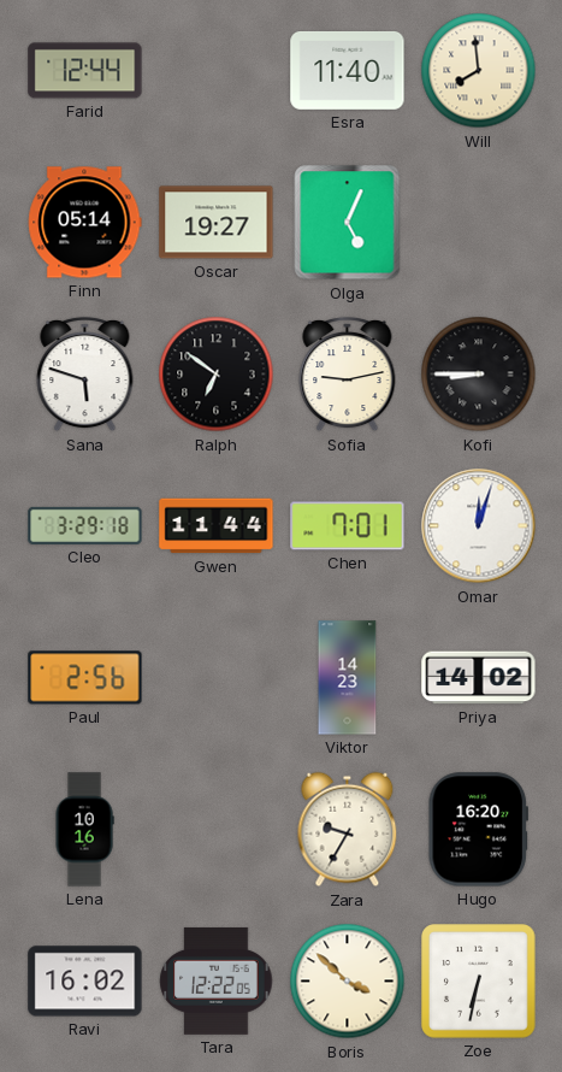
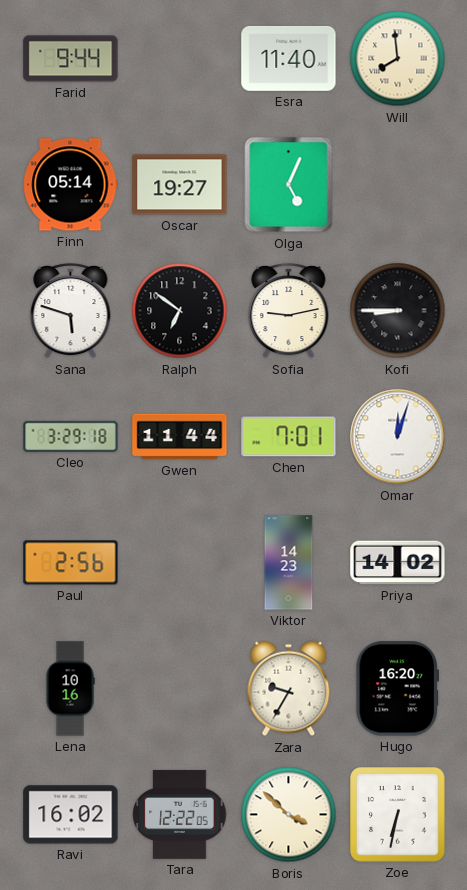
Farid: 12:44 -> 9:44 (71, 59)
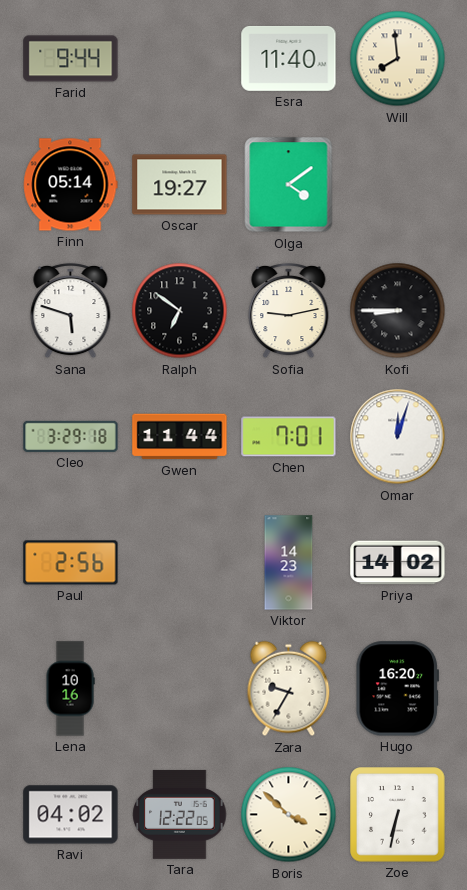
Olga: 5:04 -> 4:09 (289, 185)
Ravi: 16:02 -> 04:02 (71, 815)
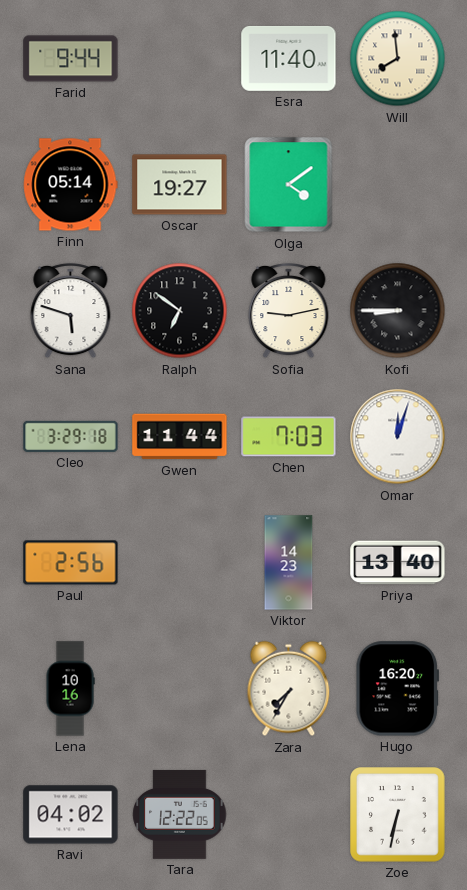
Chen: 7:01 -> 7:03 (289, 437)
Priya: 14:02 -> 13:40 (398, 563)
Zara: 9:35 -> 7:35 (289, 689)
Boris: 3:52 -> none (289, 815)
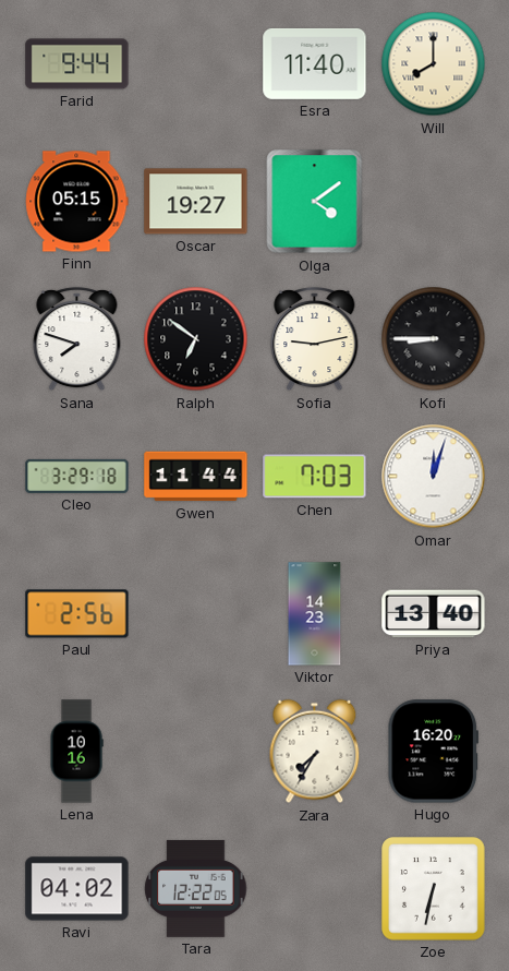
Will: 7:59 -> 8:00 (434, 64)
Finn: 05:14 -> 05:15 (77, 202)
Sana: 5:48 -> 7:48 (77, 339)
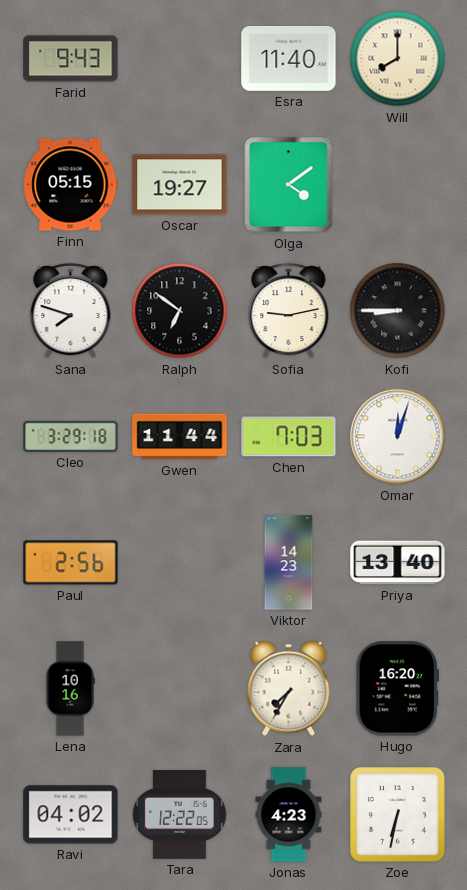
Farid: 9:44 -> 9:43 (71, 59)
Jonas: none -> 4:23 (289, 815)
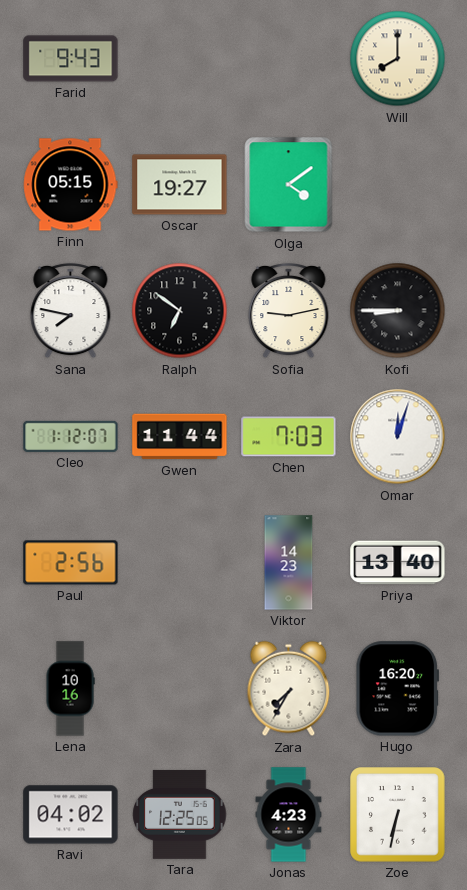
Esra: 11:40 -> none (289, 59)
Sana: 7:48 -> 7:47 (71, 311)
Cleo: 3:29 -> 1:12 (71, 436)
Tara: 12:22 -> 12:25 (180, 814)
